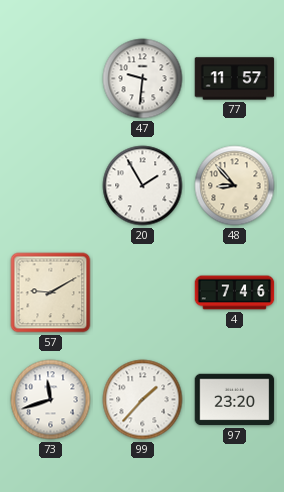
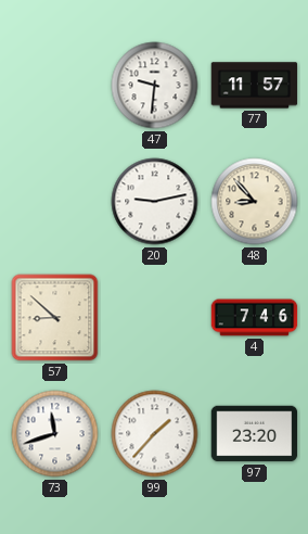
20: 1:55 -> 9:13 (155, 202)
57: 9:10 -> 8:52 (55, 318)
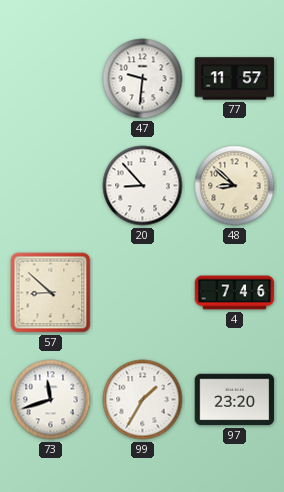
20: 9:13 -> 8:53 (143, 186)
48: 8:53 -> 8:52 (235, 186)
99: 1:37 -> 1:35 (143, 400)
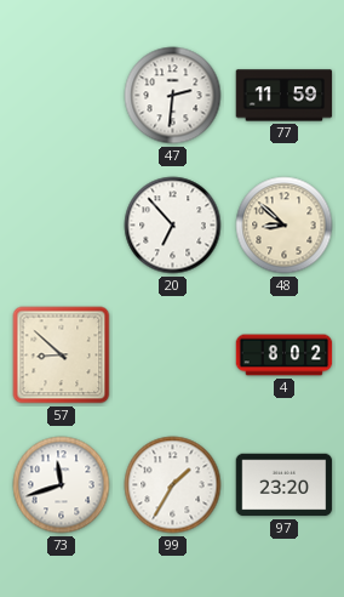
47: 9:31 -> 2:31 (173, 96)
77: 11:57 -> 11:59 (285, 96)
20: 8:53 -> 6:53 (173, 226)
4: 7:46 -> 8:02 (285, 356)
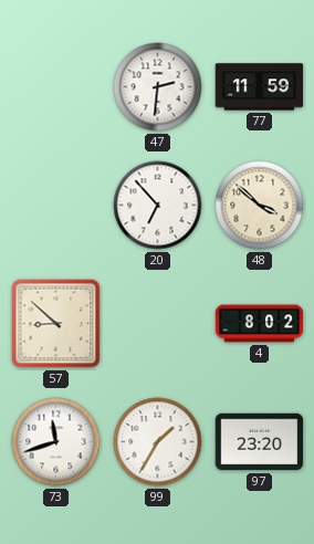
48: 8:52 -> 3:52 (260, 206)
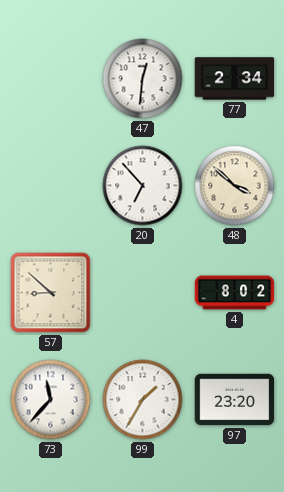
47: 2:31 -> 12:31 (143, 79)
77: 11:59 -> 2:34 (235, 79)
73: 11:42 -> 11:37 (51, 400)
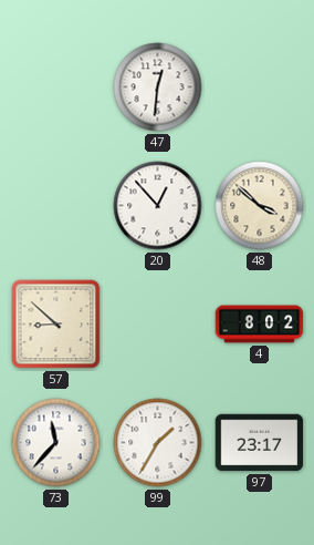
77: 2:34 -> none (235, 79)
20: 6:53 -> 12:53 (158, 206)
97: 23:20 -> 23:17 (260, 443)
